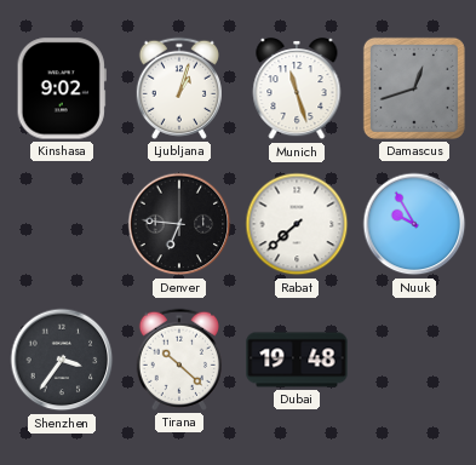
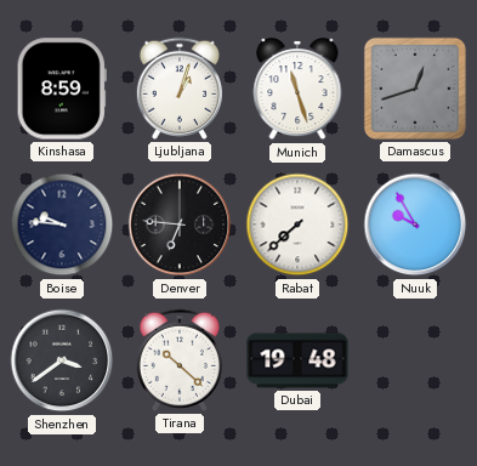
Kinshasa: 9:02 -> 8:59 (62, 89)
Boise: none -> 9:46 (62, 225)
Shenzhen: 3:36 -> 3:39 (62, 360)
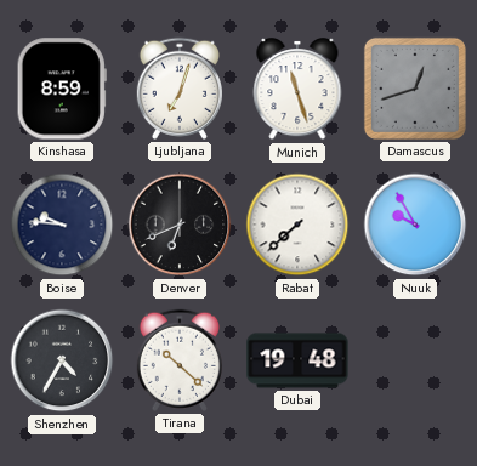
Ljubljana: 1:03 -> 7:03 (180, 89)
Denver: 6:46 -> 6:41 (180, 225)
Shenzhen: 3:39 -> 4:35 (62, 360)
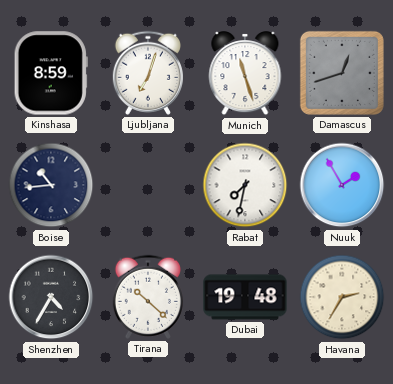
Boise: 9:46 -> 10:44 (51, 185)
Denver: 6:41 -> none (180, 225)
Rabat: 7:38 -> 7:32 (245, 185)
Nuuk: 9:55 -> 1:55 (342, 185)
Havana: none -> 2:35 (342, 297)
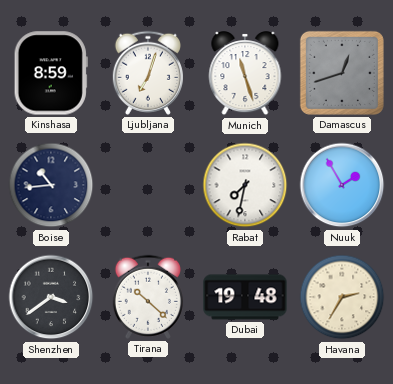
Shenzhen: 4:35 -> 3:39 (51, 297)
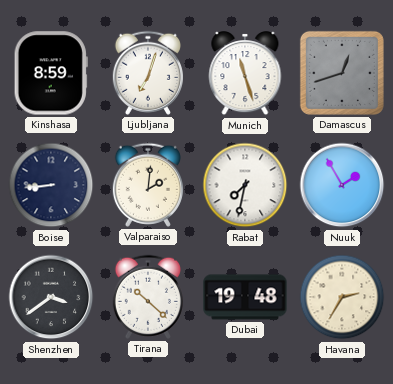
Boise: 10:44 -> 8:44 (51, 185)
Valparaiso: none -> 2:01 (148, 185)
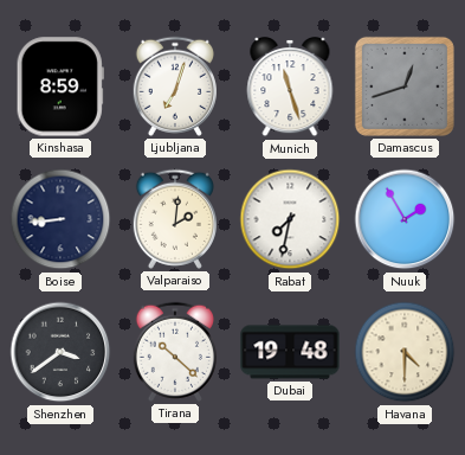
Havana: 2:35 -> 4:30 (405, 352)
